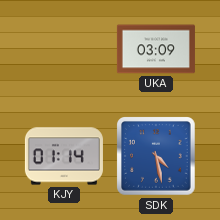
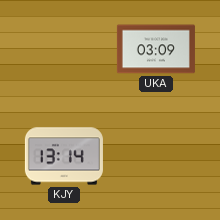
KJY: 01:14 -> 13:14 (64, 156)
SDK: 4:28 -> none (157, 157)
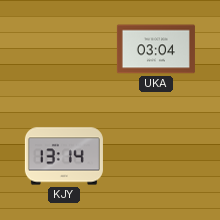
UKA: 03:09 -> 03:04 (156, 49)
